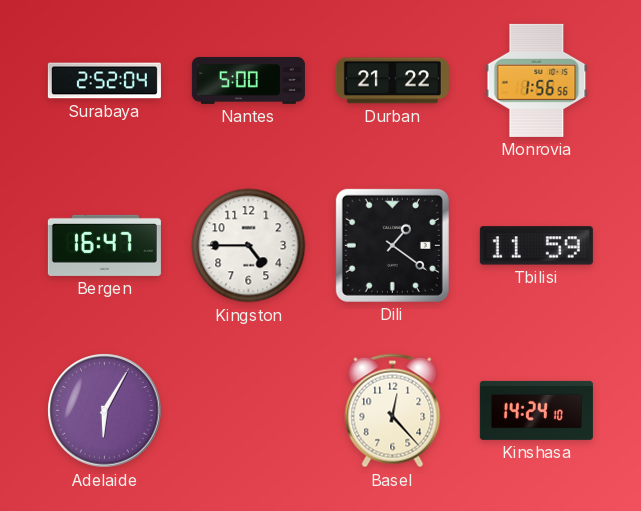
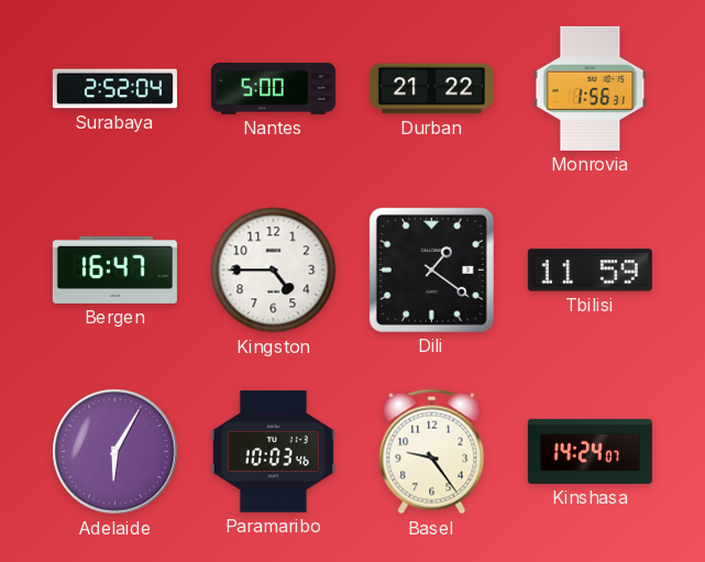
Monrovia: 1:56:56 -> 1:56:31 (591, 88)
Paramaribo: none -> 10:03 (273, 452)
Basel: 12:23 -> 9:24 (432, 452)
Kinshasa: 14:24:10 -> 14:24:07 (590, 451)
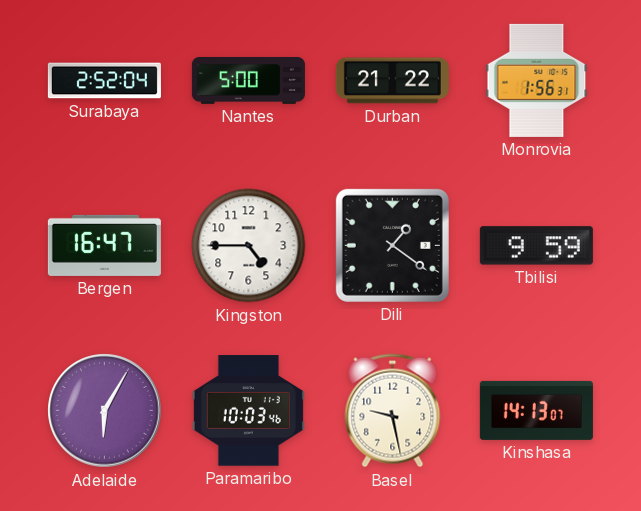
Tbilisi: 11:59 -> 9:59 (536, 246)
Basel: 9:24 -> 9:28 (393, 411)
Kinshasa: 14:24 -> 14:13 (536, 410)
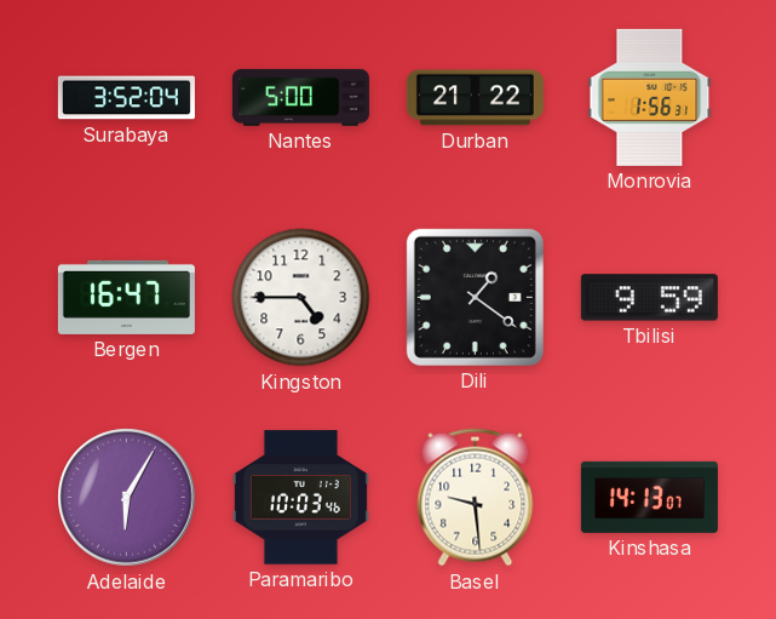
Surabaya: 2:52 -> 3:52 (126, 98)
Basel: 9:28 -> 9:29 (476, 498)
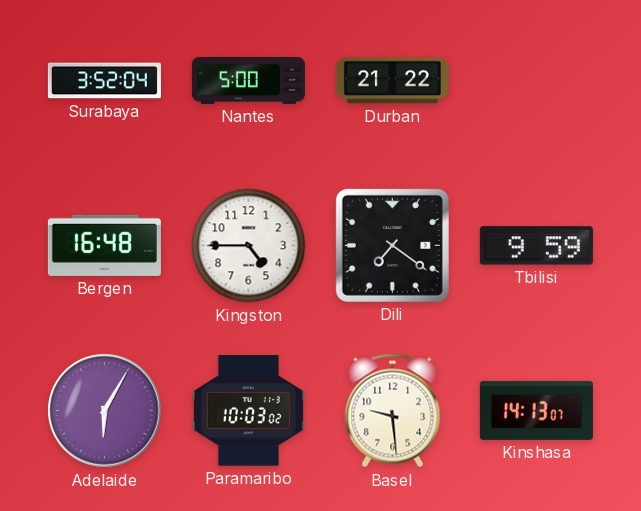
Monrovia: 1:56 -> none (650, 97)
Bergen: 16:47 -> 16:48 (104, 245)
Dili: 1:21 -> 7:21 (392, 245)
Paramaribo: 10:03:46 -> 10:03:02 (248, 411)
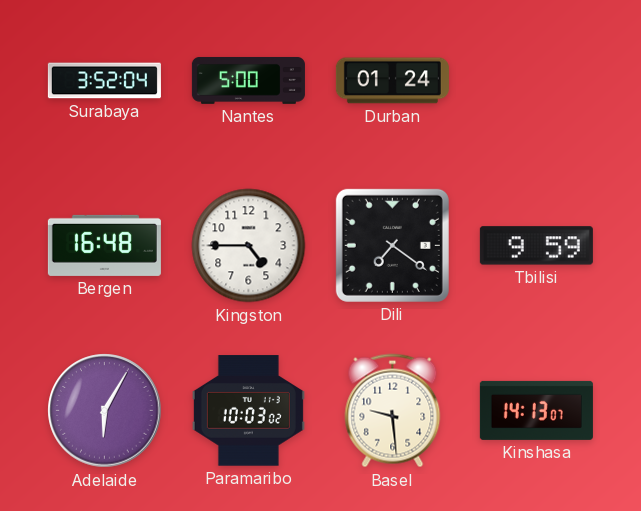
Durban: 21:22 -> 01:24 (392, 81)
